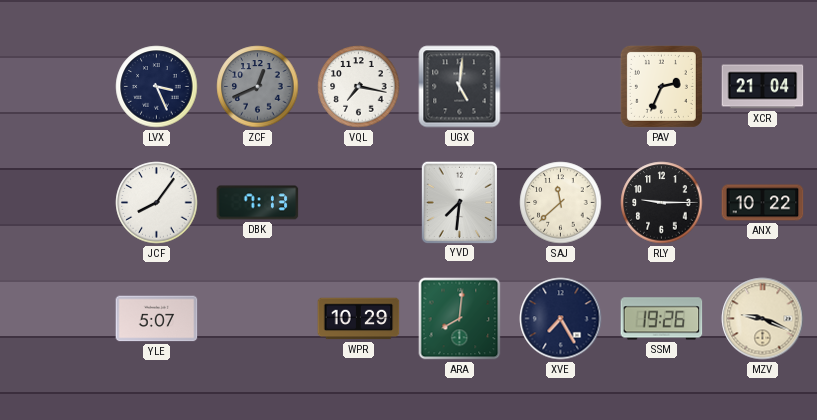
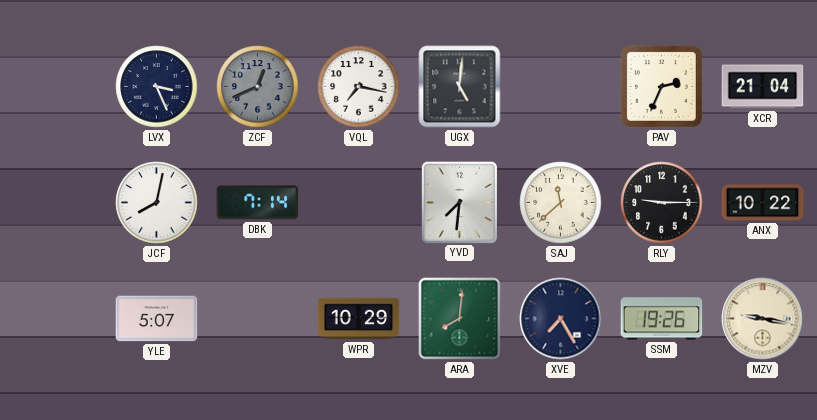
JCF: 8:06 -> 8:02 (157, 203)
DBK: 7:13 -> 7:14 (258, 203)
MZV: 9:19 -> 9:17 (763, 319)
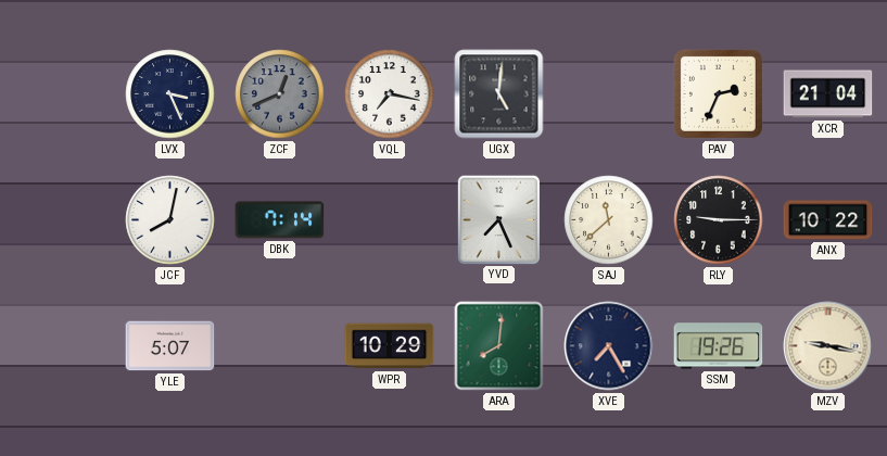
YVD: 7:31 -> 7:26 (498, 219)
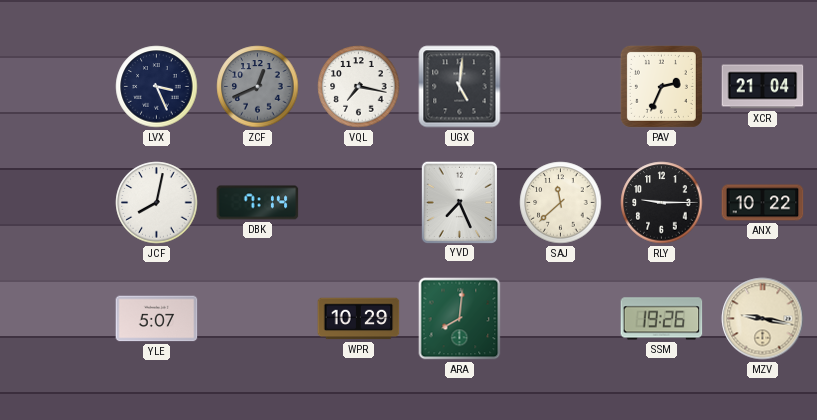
XVE: 7:25 -> none (609, 346)
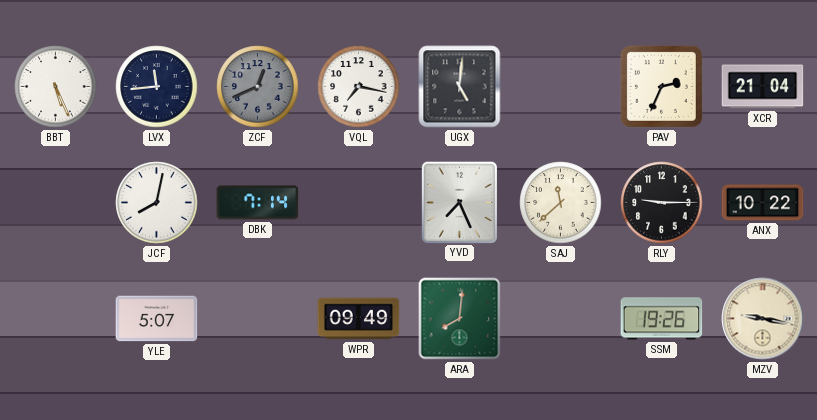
BBT: none -> 5:26 (56, 87)
LVX: 3:26 -> 11:44 (157, 87)
WPR: 10:29 -> 09:49 (359, 319)
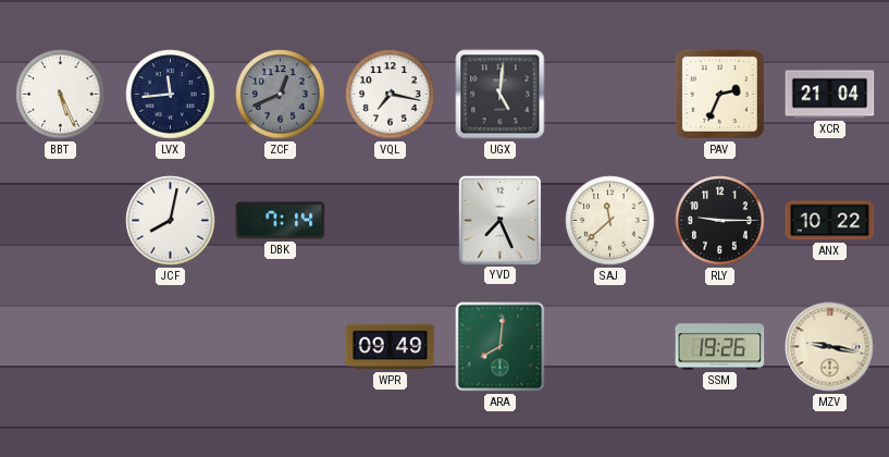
YLE: 5:07 -> none (157, 319)
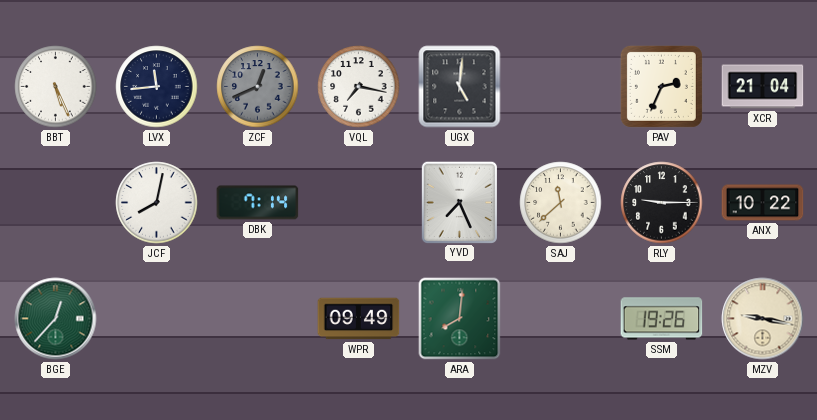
BGE: none -> 12:37 (56, 319)
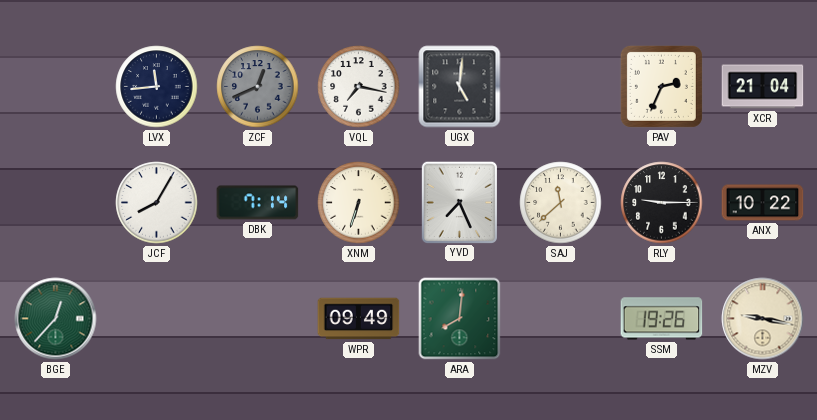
BBT: 5:26 -> none (56, 87)
JCF: 8:02 -> 8:05 (157, 203)
XNM: none -> 6:33 (359, 203)
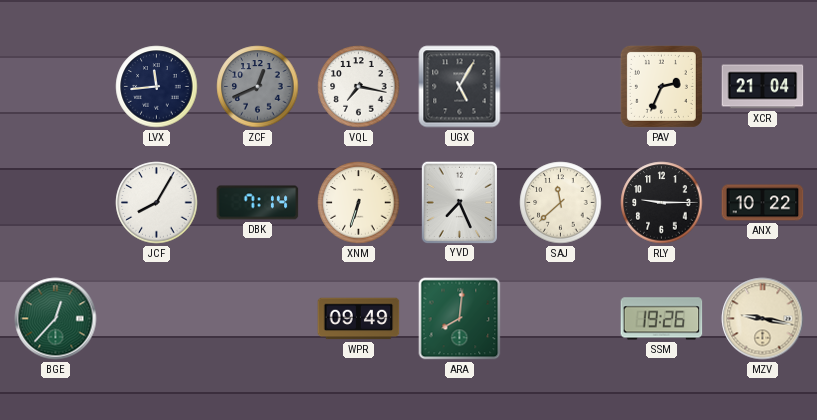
UGX: 5:01 -> 5:05 (460, 87)
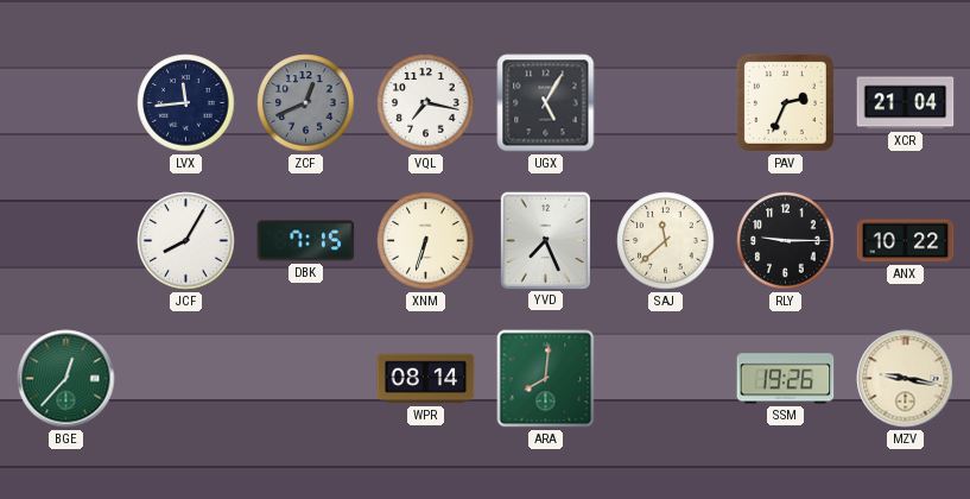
DBK: 7:14 -> 7:15 (306, 241)
WPR: 09:49 -> 08:14 (426, 379)
